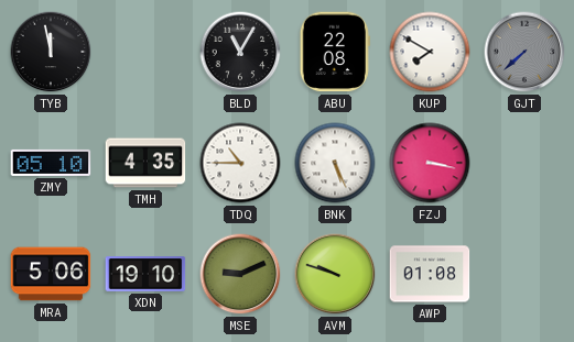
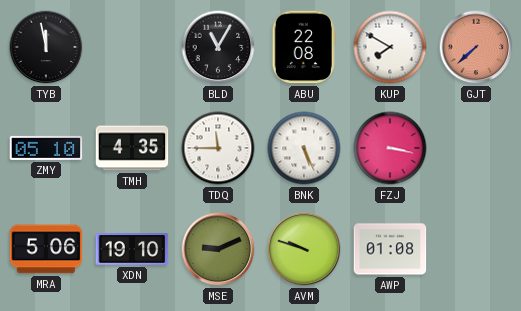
GJT dial: grey -> salmon (476, 47)
TDQ: 10:45 -> 11:45 (218, 148)
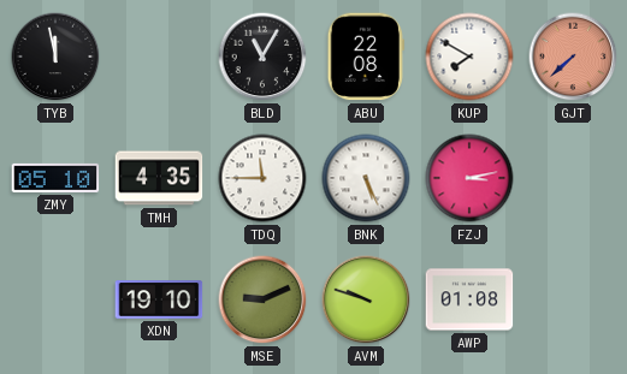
FZJ: 3:17 -> 3:13 (469, 178)
MRA: 5:06 -> none (46, 249)
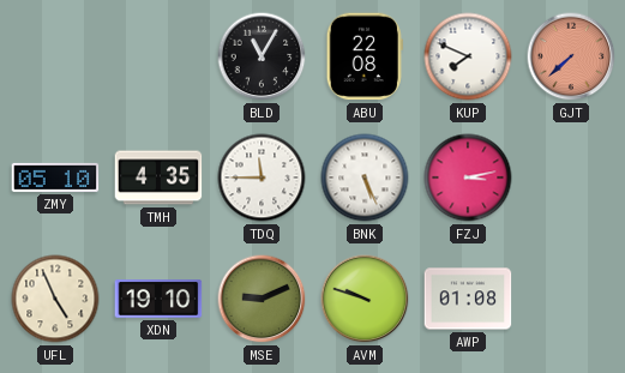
TYB: 11:58 -> none (55, 57)
KUP: 7:50 -> 7:49 (468, 56)
UFL: none -> 4:56 (55, 299)
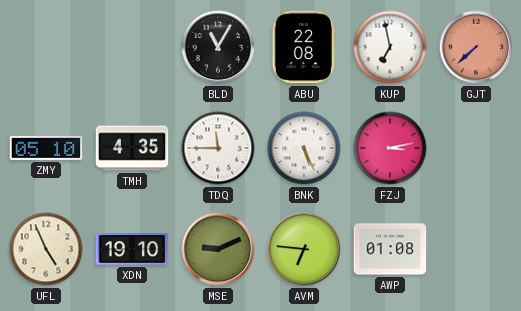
KUP: 7:49 -> 6:58 (390, 47)
AVM: 9:48 -> 6:46 (304, 249)
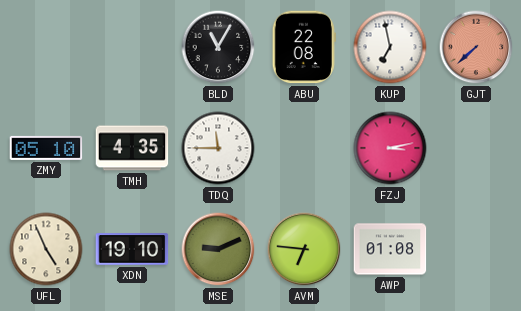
BNK: 5:26 -> none (304, 148)
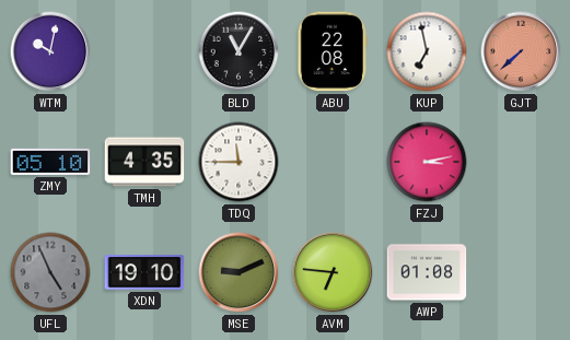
WTM: none -> 10:02 (50, 51)
UFL dial: cream -> grey (50, 272)
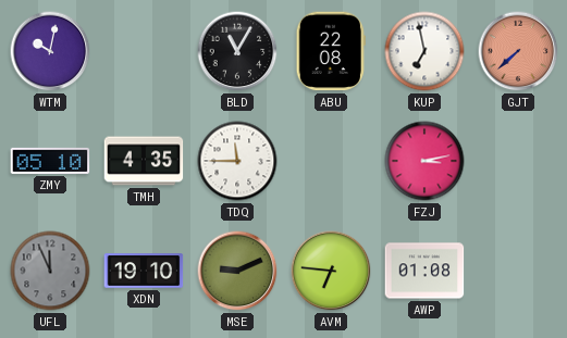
UFL: 4:56 -> 11:56 (50, 271)
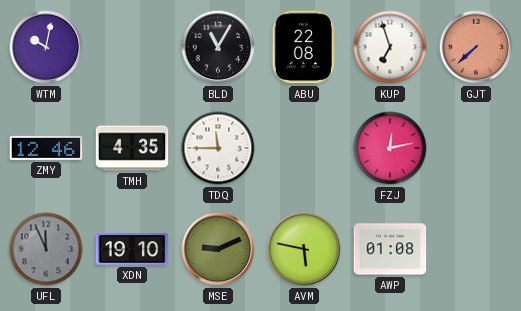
KUP: 6:58 -> 6:57 (390, 47)
ZMY: 05:10 -> 12:46 (46, 148)
FZJ: 3:13 -> 12:13 (390, 148)
AVM: 6:46 -> 5:47 (304, 249)
